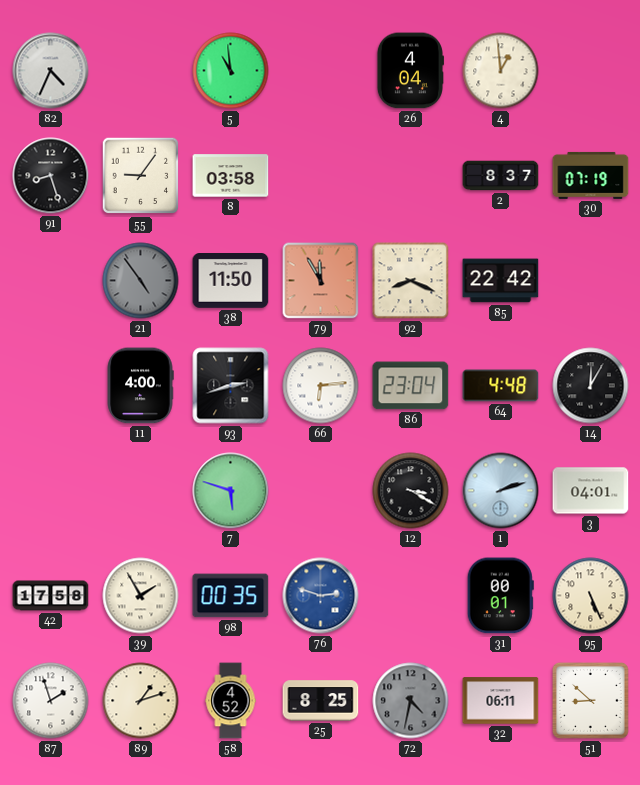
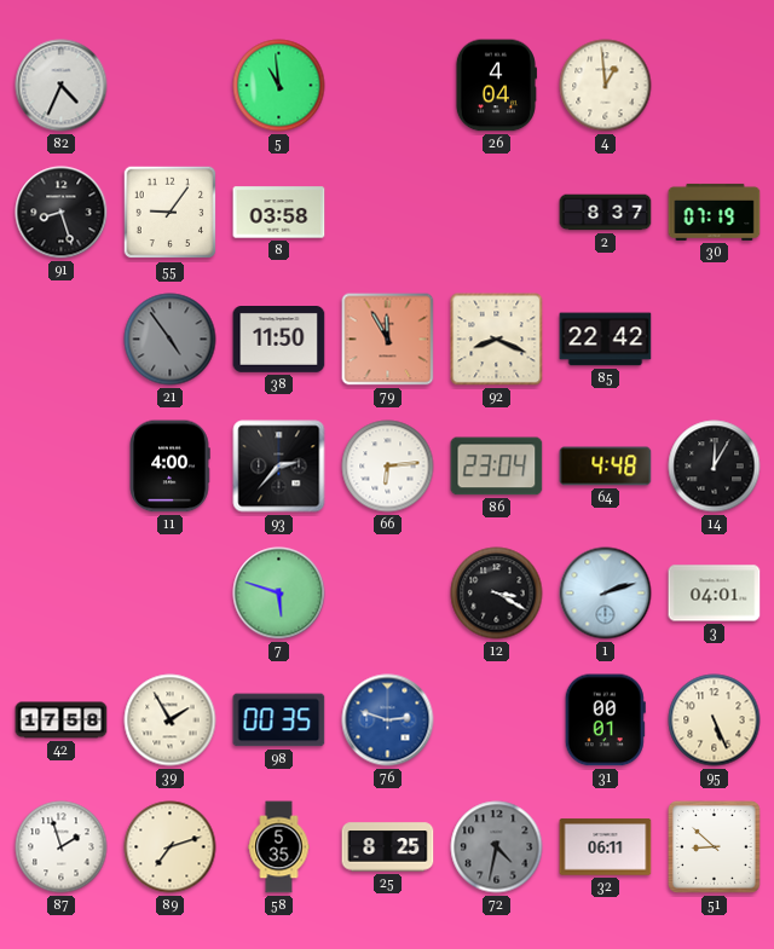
93: 2:42 -> 2:37 (279, 467)
89: 1:12 -> 7:12 (171, 847)
58: 4:52 -> 5:35 (279, 847)
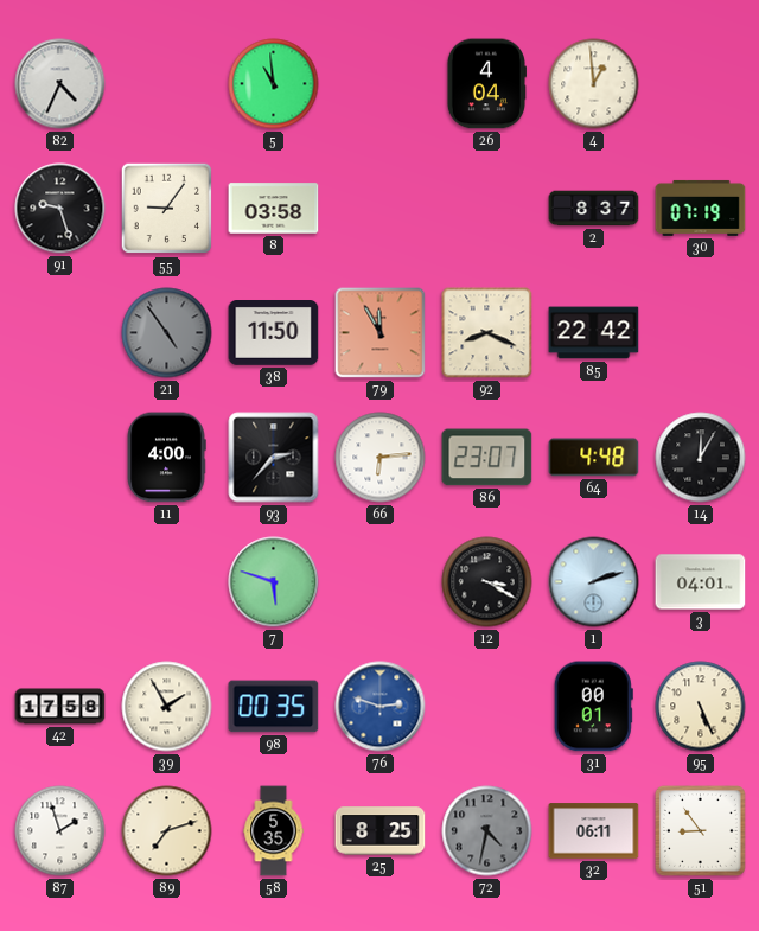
91: 8:27 -> 9:27 (60, 209)
86: 23:04 -> 23:07 (487, 458)
51: 8:52 -> 8:54 (700, 830)
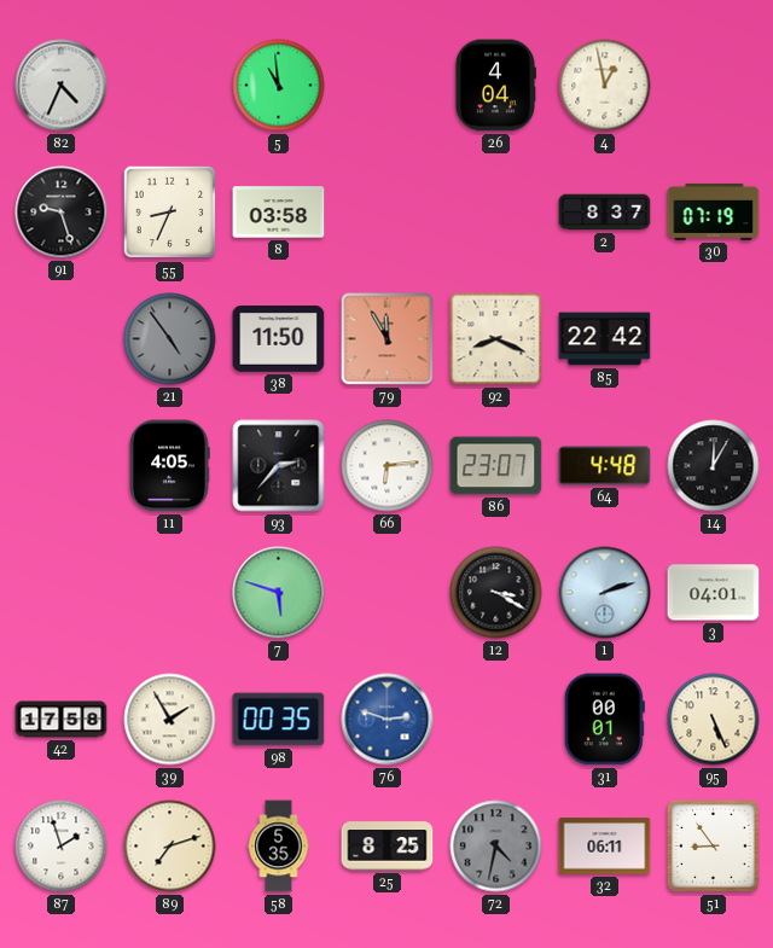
4: 12:59 -> 12:58 (605, 86)
55: 9:06 -> 8:34 (170, 213)
11: 4:00 -> 4:05 (169, 466)
